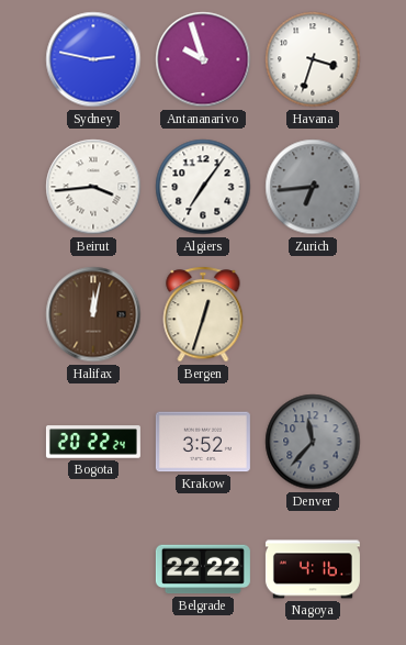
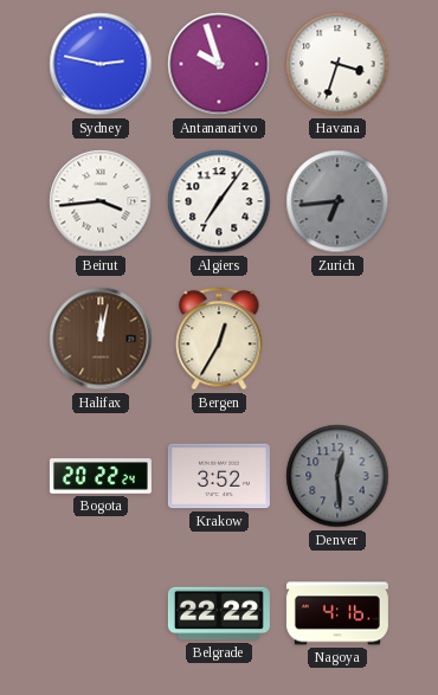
Bergen: 12:33 -> 12:35 (219, 339)
Denver: 11:37 -> 12:29 (337, 476)
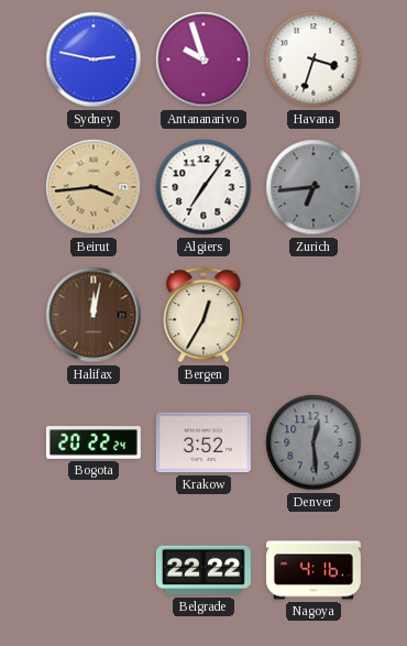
Beirut dial: white -> champagne (94, 187)
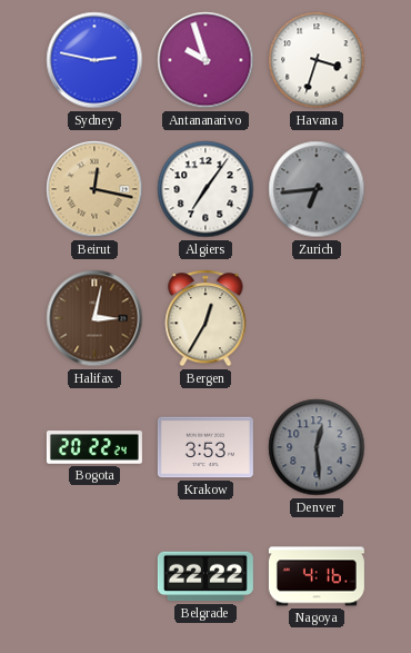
Beirut: 3:44 -> 12:17 (94, 189)
Halifax: 12:02 -> 3:02 (94, 318)
Krakow: 3:52 -> 3:53 (205, 447)
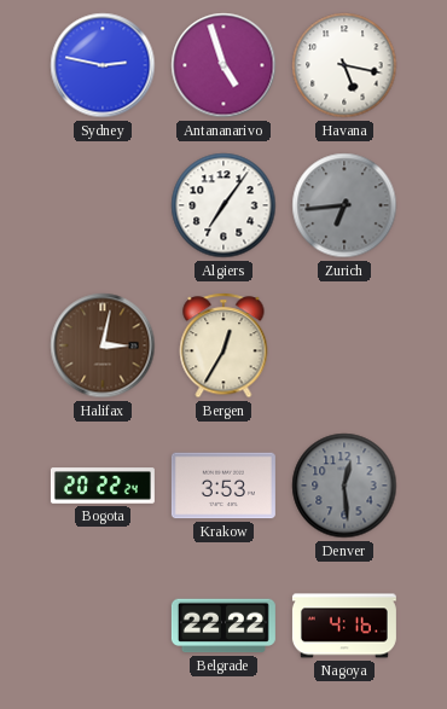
Antananarivo: 9:57 -> 4:57 (224, 65)
Havana: 3:33 -> 5:17 (344, 65)
Beirut: 12:17 -> none (94, 189)
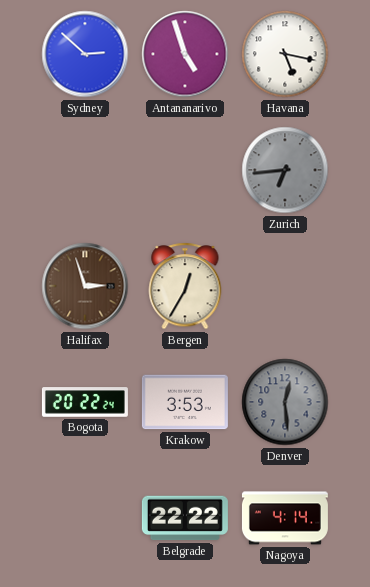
Sydney: 2:47 -> 2:52 (85, 54)
Algiers: 7:06 -> none (224, 205)
Halifax: 3:02 -> 2:57 (85, 286)
Nagoya: 4:16 -> 4:14 (285, 518)
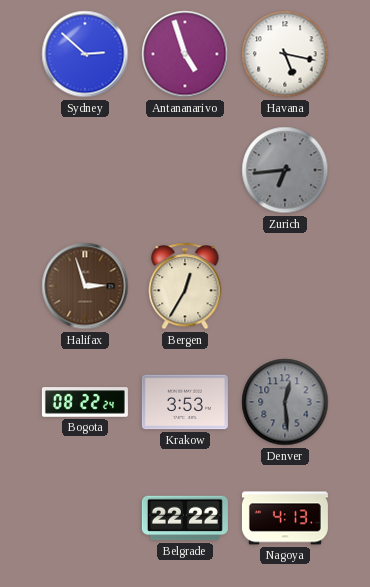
Bogota: 20:22 -> 08:22 (85, 402)
Nagoya: 4:14 -> 4:13 (285, 518)
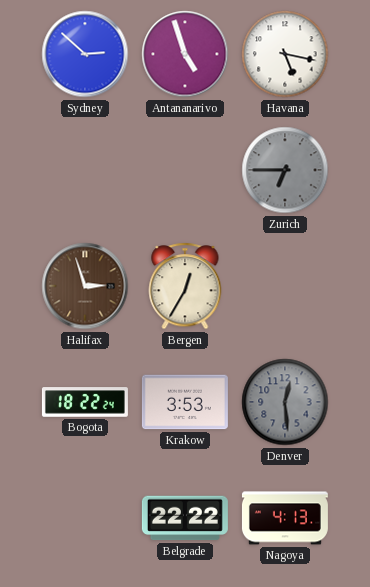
Zurich: 6:44 -> 6:45 (285, 170)
Bogota: 08:22 -> 18:22 (85, 402)
